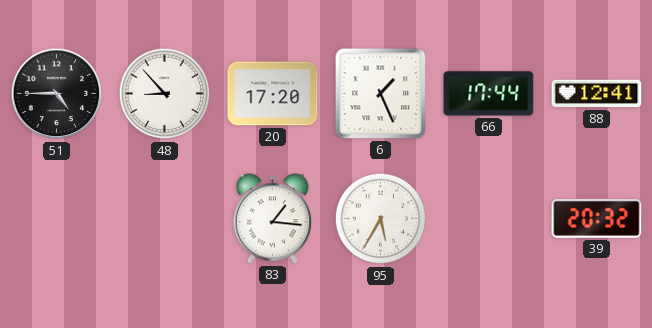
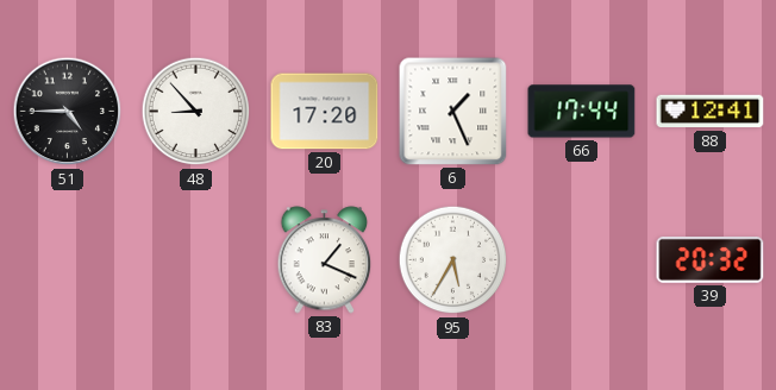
83: 1:16 -> 1:19 (325, 260)
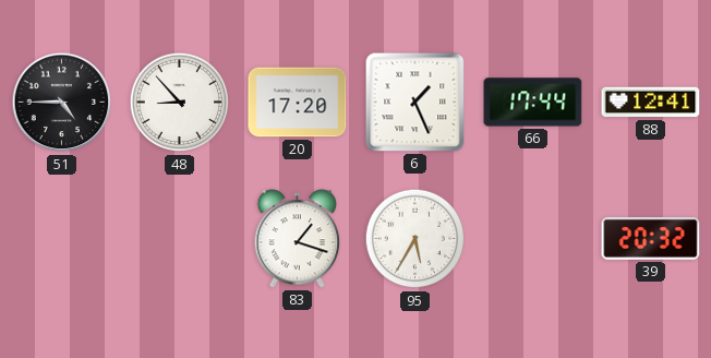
83: 1:19 -> 1:18 (298, 239)
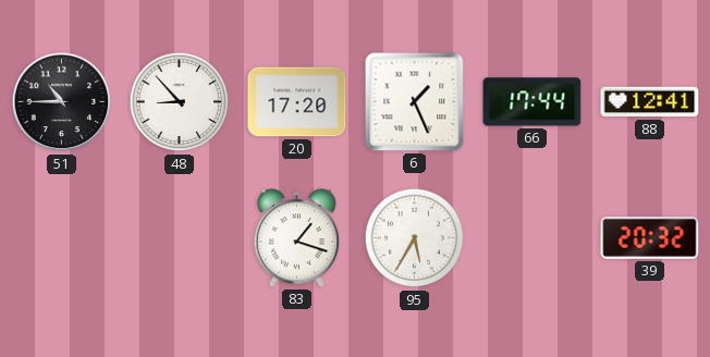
51: 4:45 -> 10:45 (62, 102)
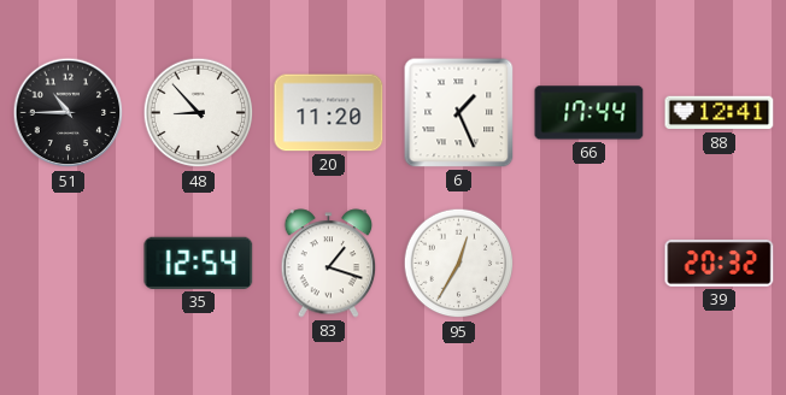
20: 17:20 -> 11:20 (329, 113)
35: none -> 12:54 (199, 263)
95: 5:35 -> 12:35 (459, 264)
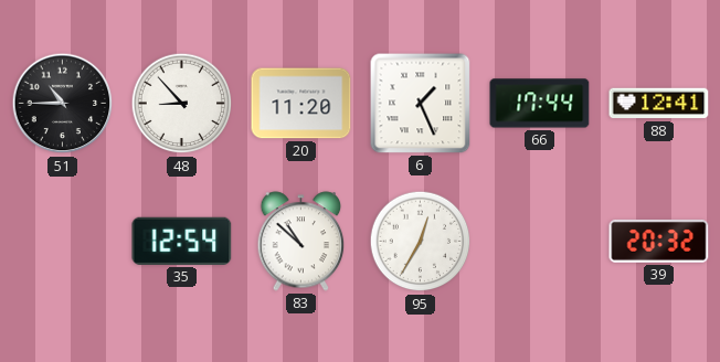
83: 1:18 -> 10:52 (301, 242)
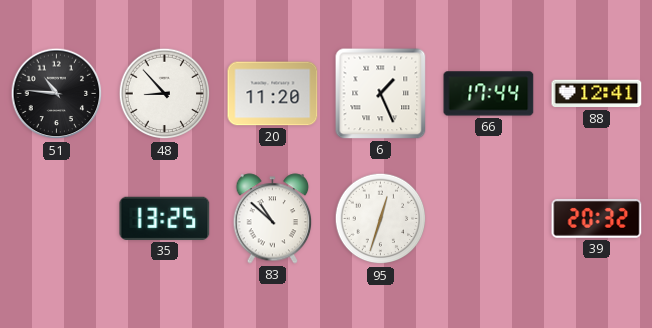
51: 10:45 -> 10:46 (57, 94)
35: 12:54 -> 13:25 (165, 218)
95: 12:35 -> 12:33 (381, 219)
